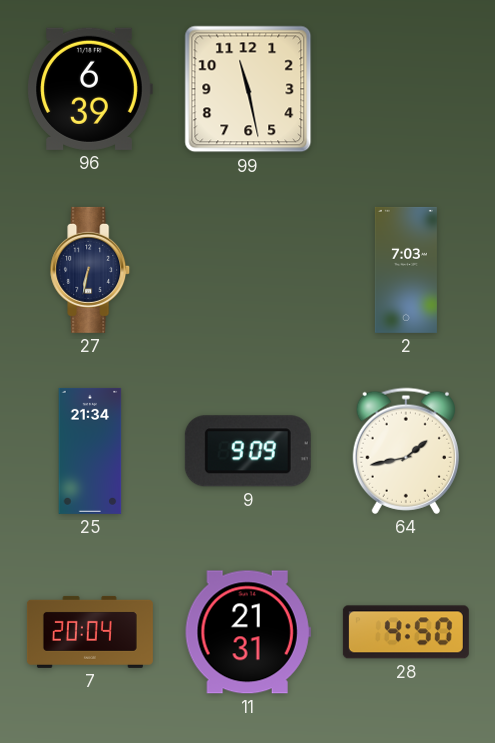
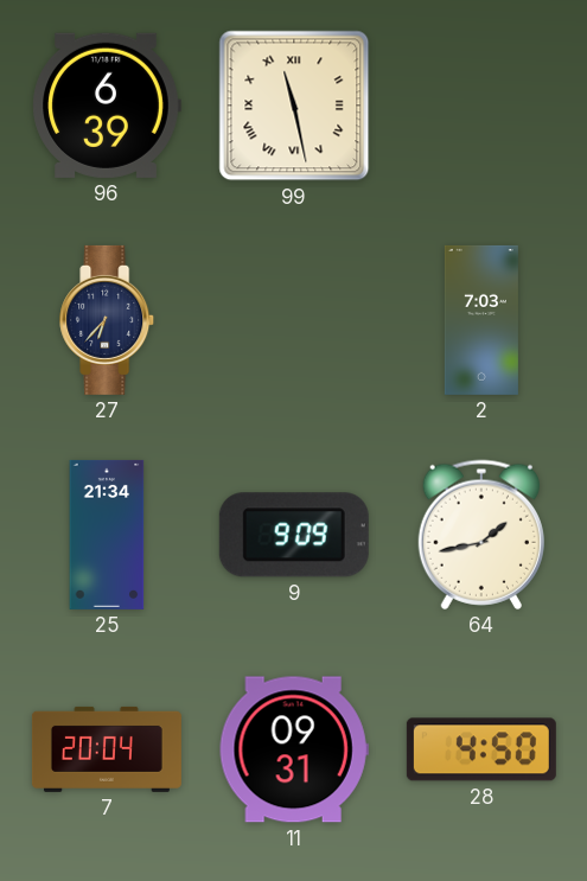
99 numerals: Arabic -> Roman (294, 106)
27: 6:32 -> 6:37 (108, 320)
11: 21:31 -> 09:31 (294, 749)
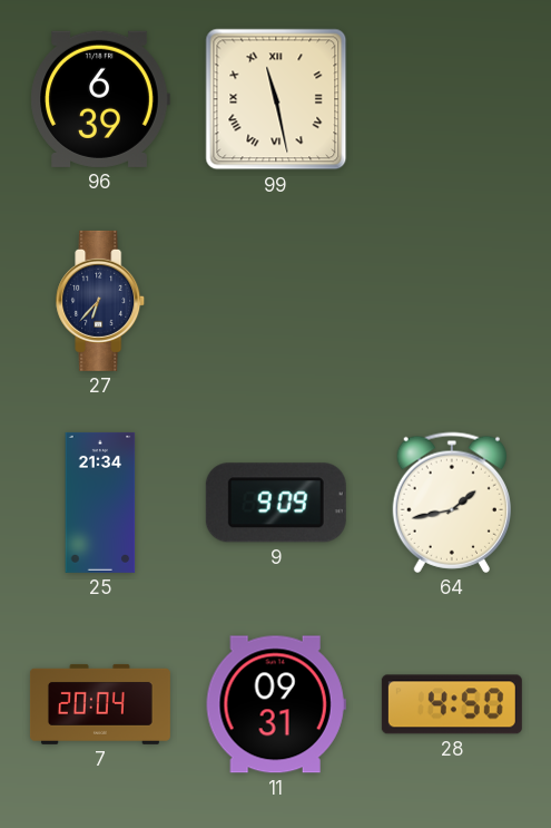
2: 7:03 -> none (481, 320)
